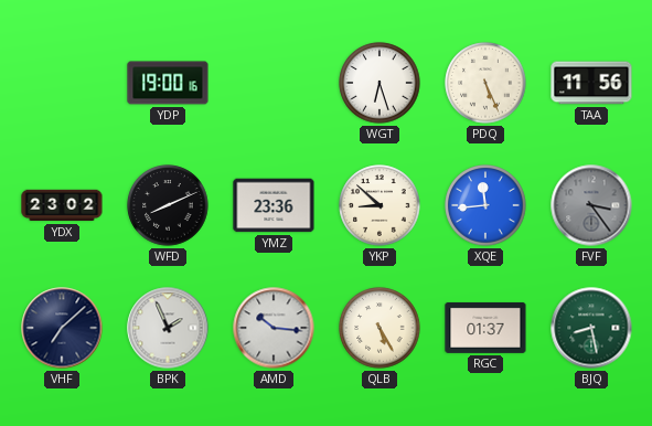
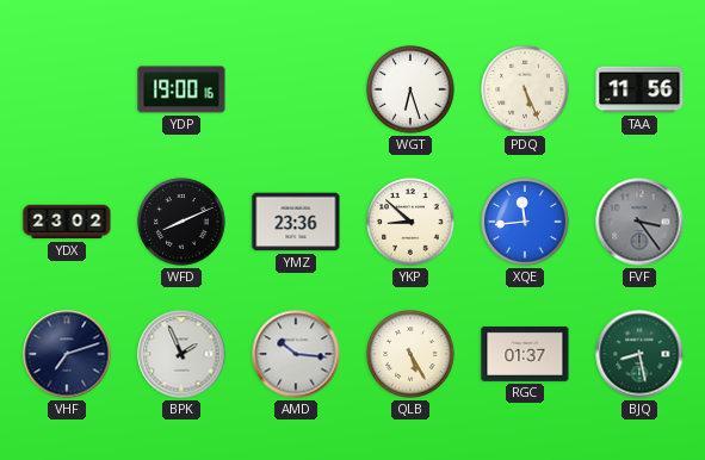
VHF: 7:08 -> 7:12 (67, 354)
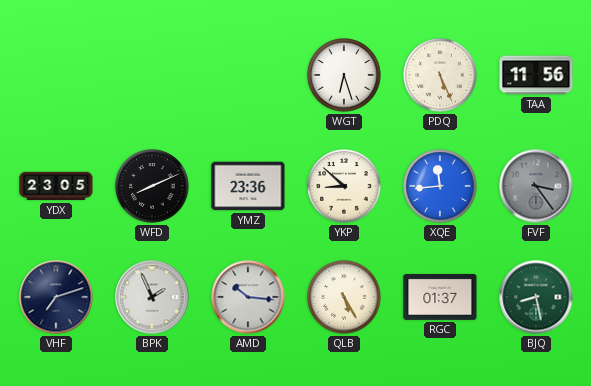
YDP: 19:00 -> none (181, 89)
YDX: 23:02 -> 23:05 (56, 186)
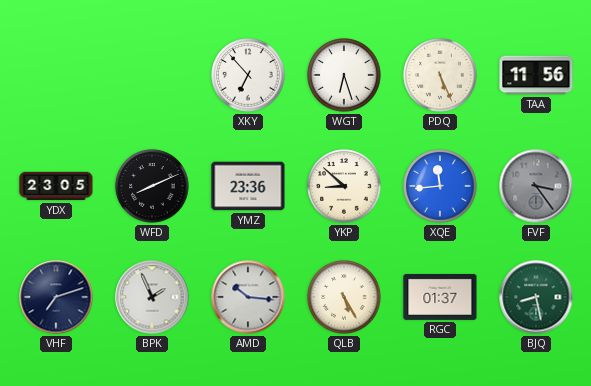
XKY: none -> 6:53 (248, 75)
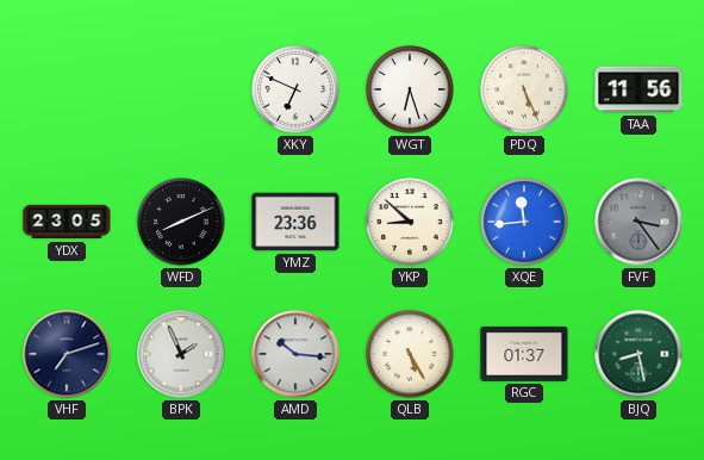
XKY: 6:53 -> 6:49 (295, 89)
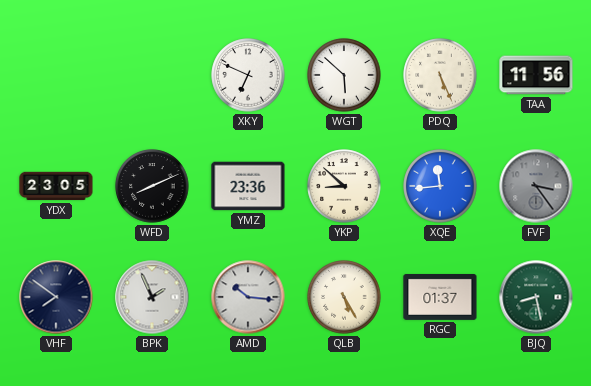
WGT: 6:27 -> 5:52 (344, 75)
VHF: 7:12 -> 7:51 (56, 297)
